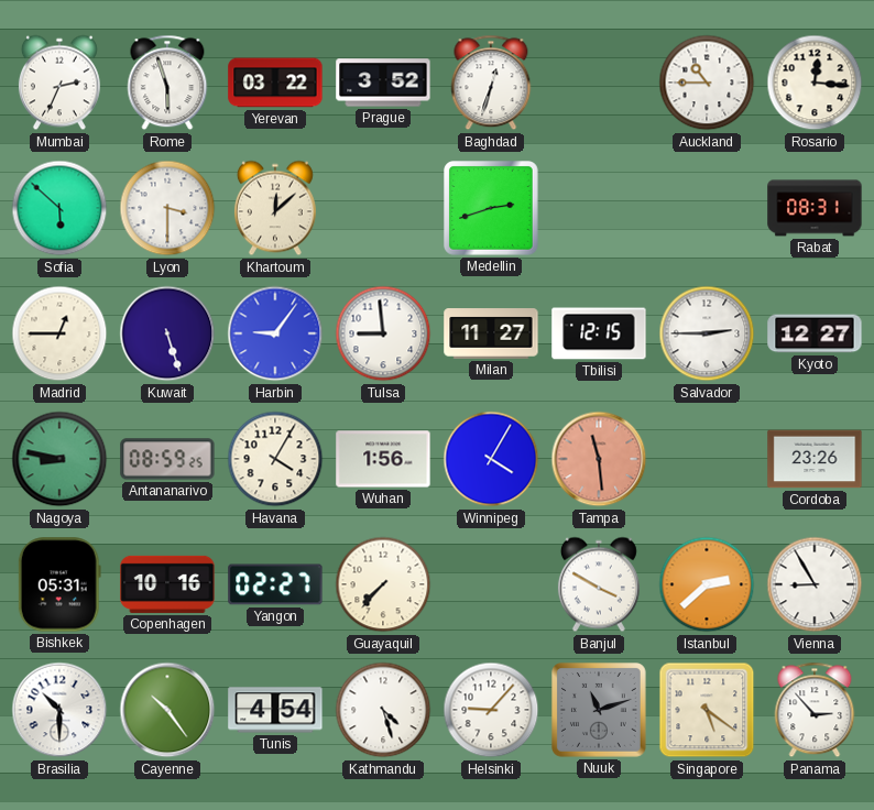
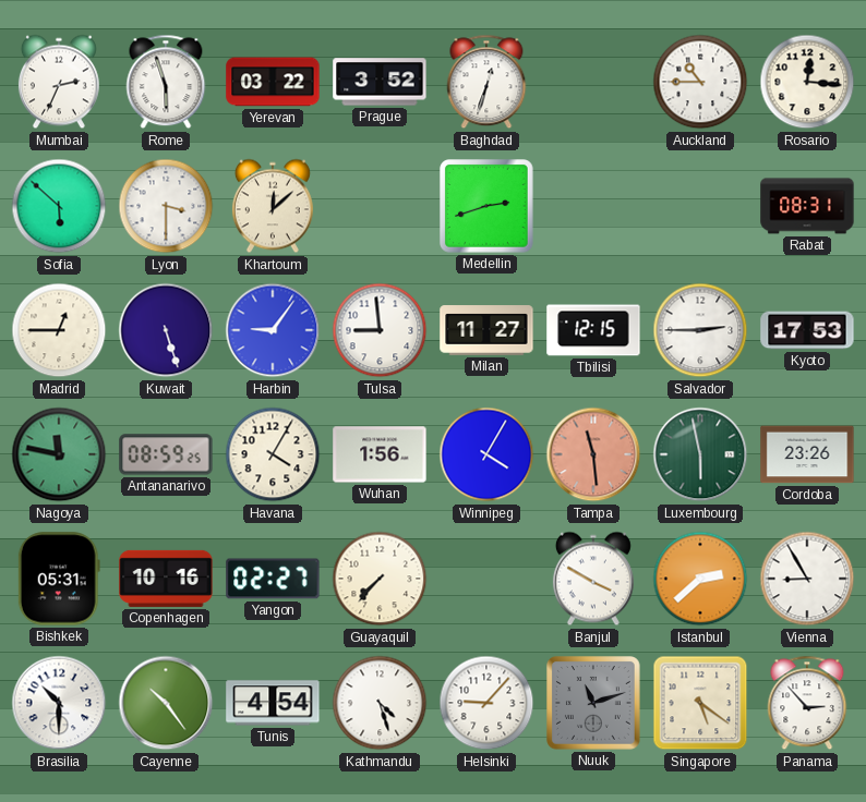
Kyoto: 12:27 -> 17:53 (807, 330)
Nagoya: 8:47 -> 11:47 (59, 454)
Luxembourg: none -> 5:58 (700, 454)
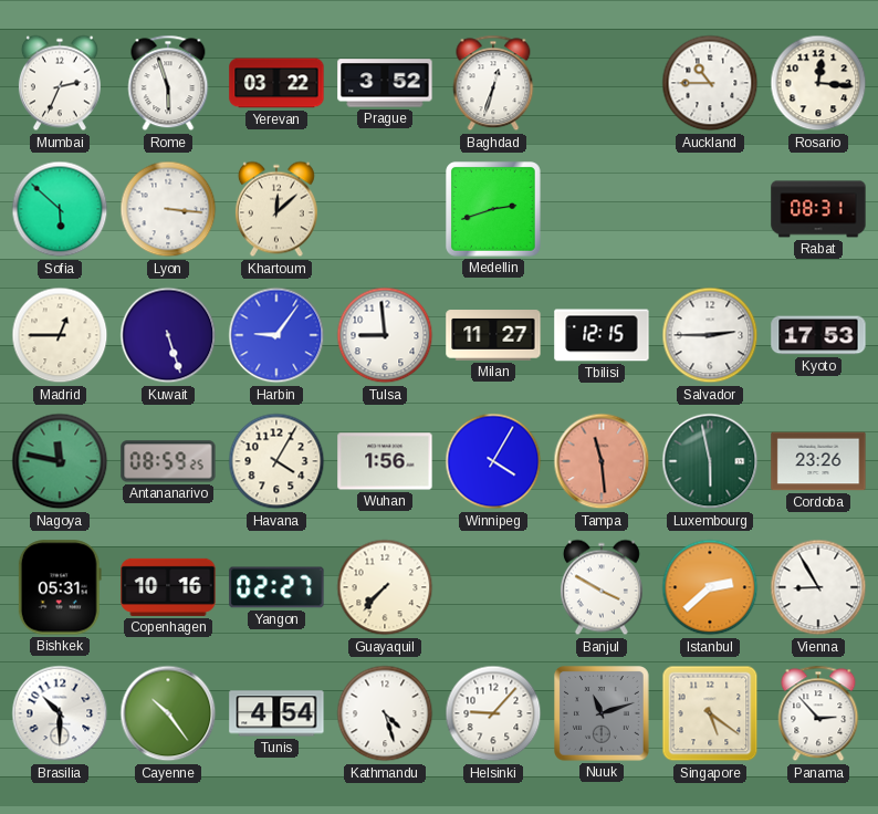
Lyon: 3:30 -> 3:16 (168, 209)
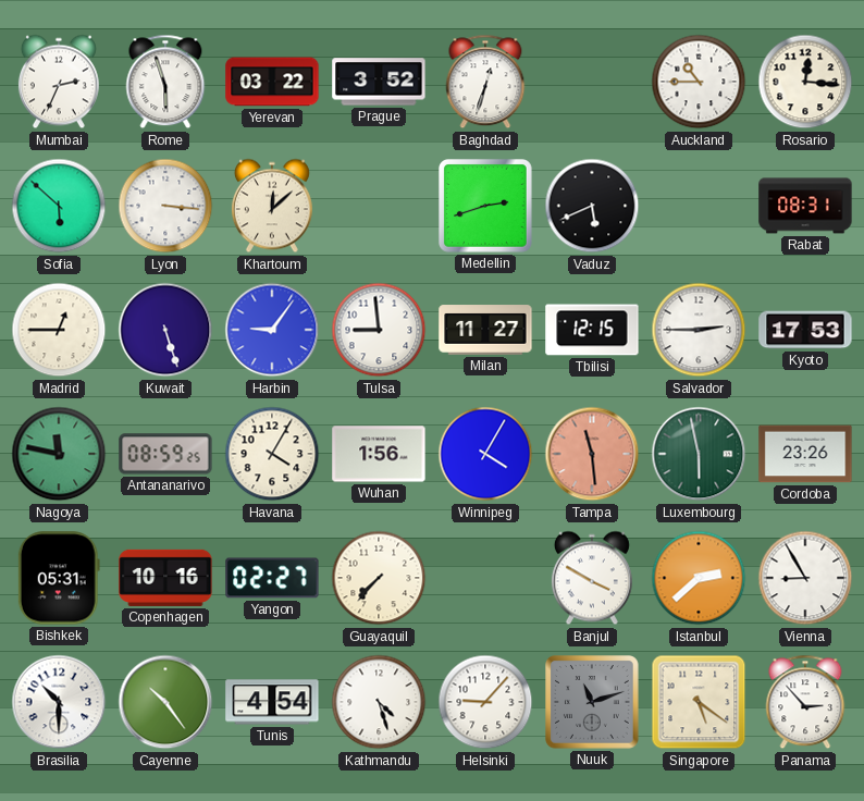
Vaduz: none -> 5:41 (592, 206)
